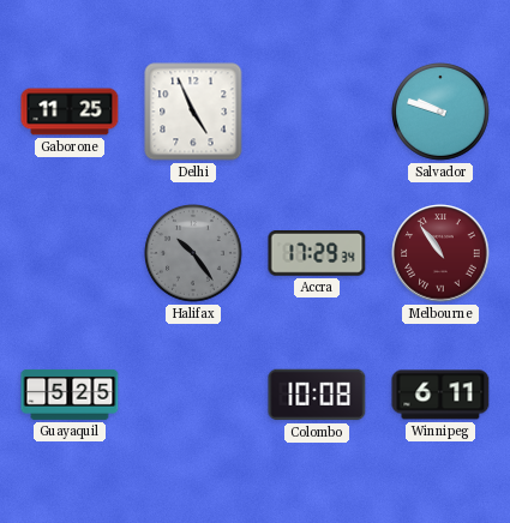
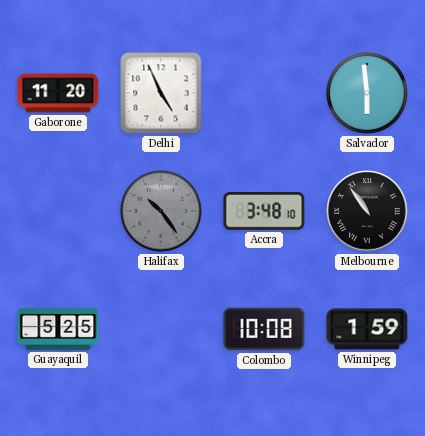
Gaborone: 11:25 -> 11:20 (58, 93)
Salvador: 9:48 -> 5:59 (368, 94)
Accra: 17:29 -> 3:48 (264, 212)
Melbourne dial: burgundy -> black (367, 211)
Winnipeg: 6:11 -> 1:59 (367, 329)
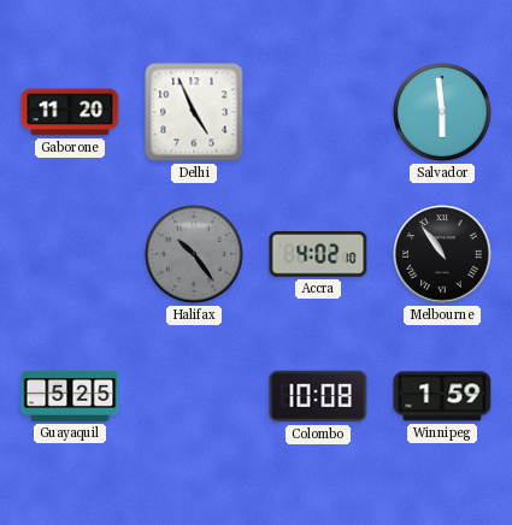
Accra: 3:48 -> 4:02 (318, 255)
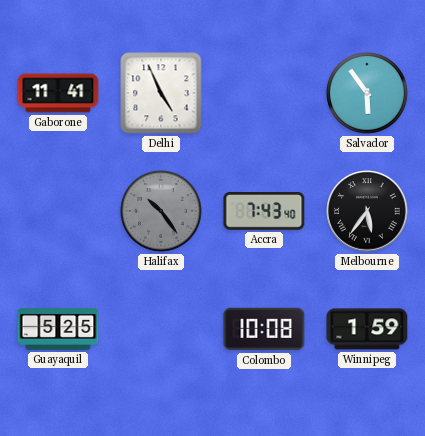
Gaborone: 11:20 -> 11:41 (58, 93)
Salvador: 5:59 -> 5:54 (368, 94)
Accra: 4:02 -> 7:43 (264, 212)
Melbourne: 10:54 -> 5:36 (367, 211)
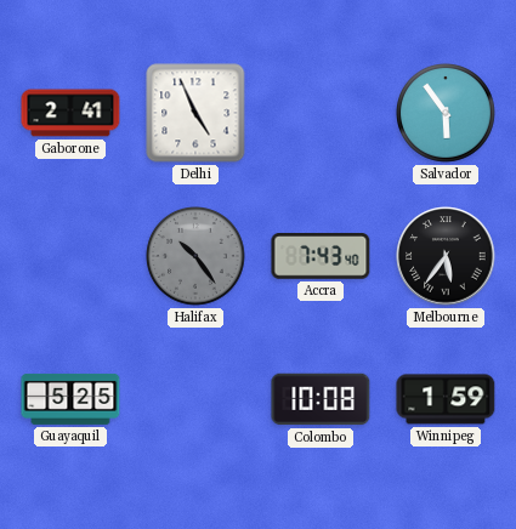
Gaborone: 11:41 -> 2:41 (70, 113)
